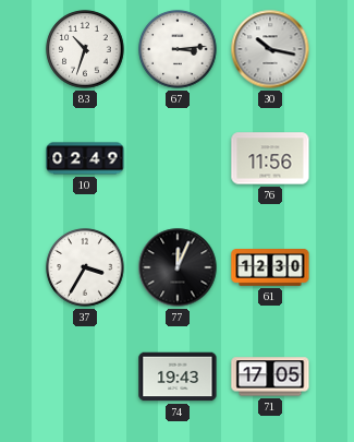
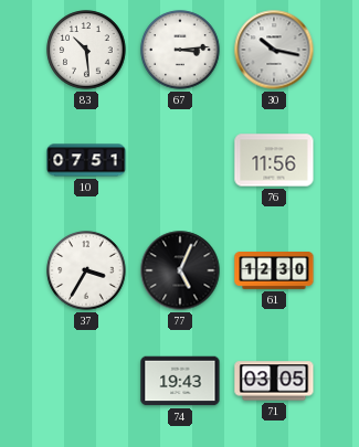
83: 10:33 -> 10:29 (86, 50)
10: 02:49 -> 07:51 (86, 160)
77: 12:04 -> 5:04 (180, 270)
71: 17:05 -> 03:05 (274, 381)
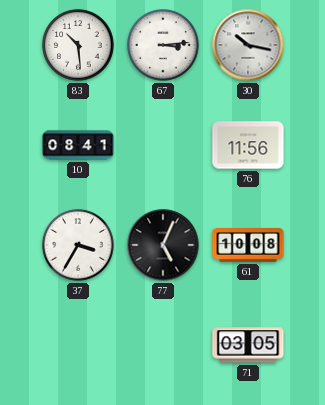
10: 07:51 -> 08:41 (78, 145)
61: 12:30 -> 10:08 (248, 246)
74: 19:43 -> none (180, 381)
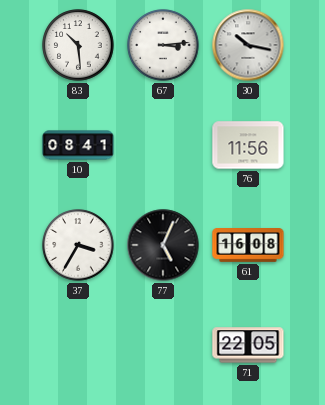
61: 10:08 -> 16:08 (248, 246)
71: 03:05 -> 22:05 (248, 345)
